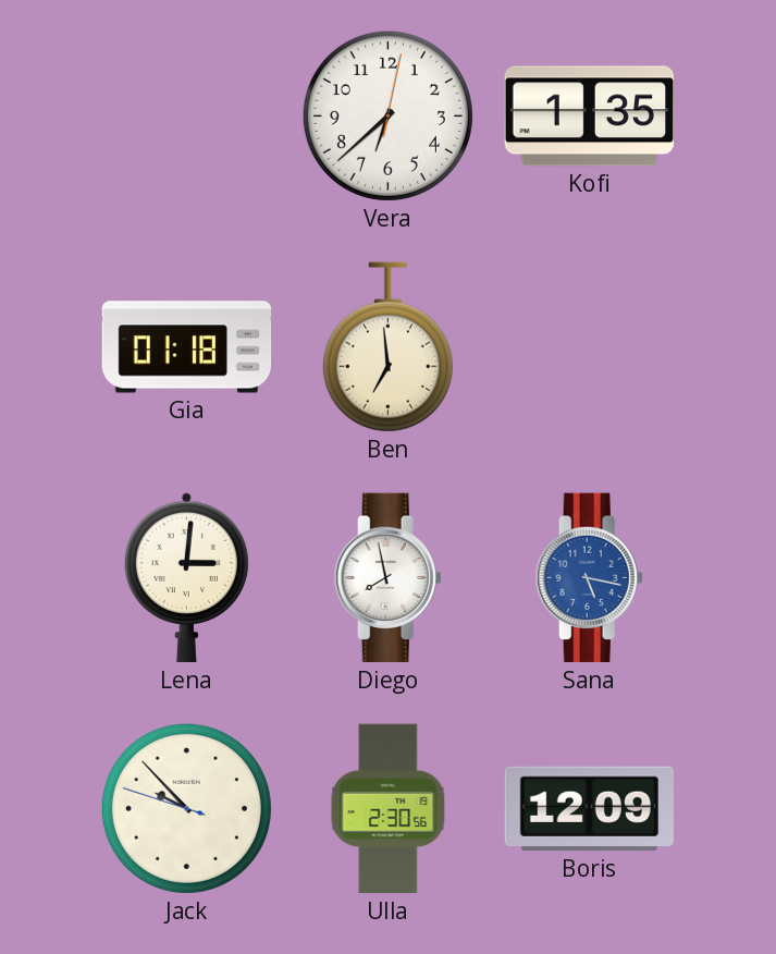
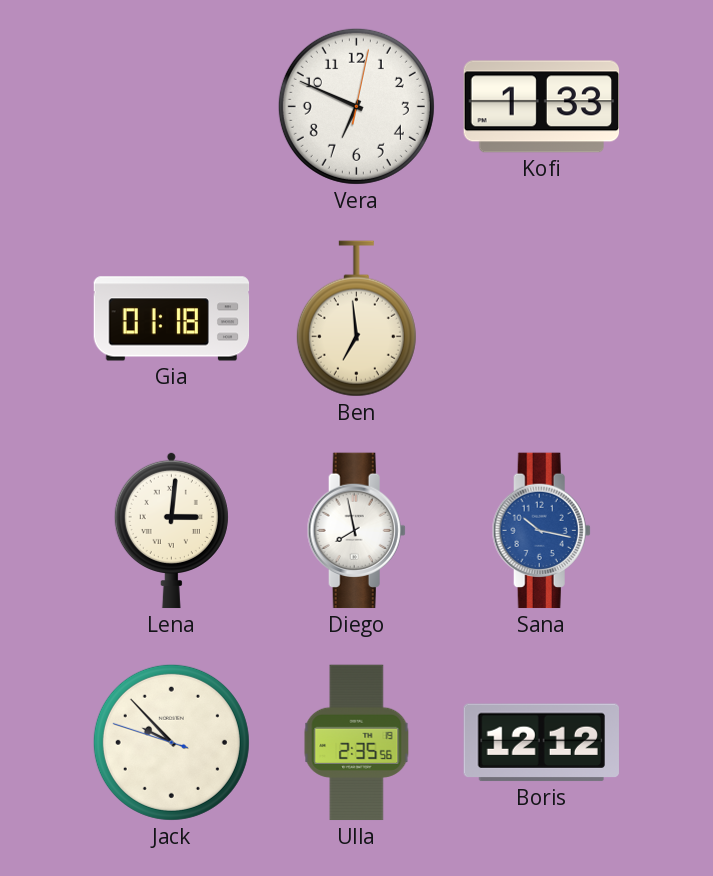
Vera: 6:38 -> 6:49 (356, 106)
Kofi: 1:35 -> 1:33 (542, 107)
Sana: 5:17 -> 10:17 (541, 531)
Ulla: 2:30 -> 2:35 (357, 743)
Boris: 12:09 -> 12:12 (541, 743)
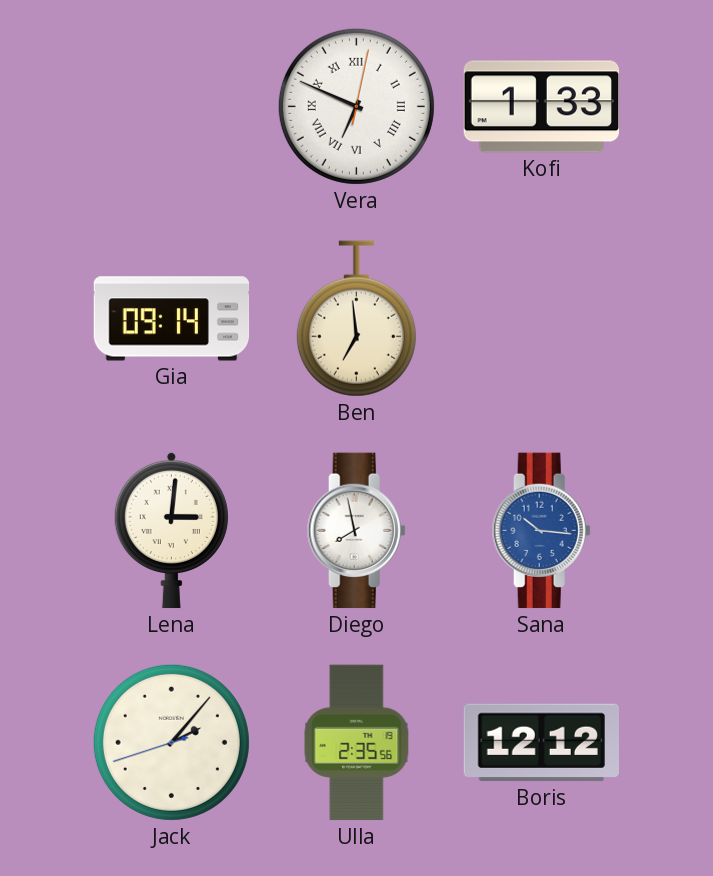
Vera numerals: Arabic -> Roman (356, 106)
Gia: 01:18 -> 09:14 (172, 319)
Sana: 10:17 -> 10:16 (541, 531)
Jack: 9:52 -> 2:06 (171, 742)
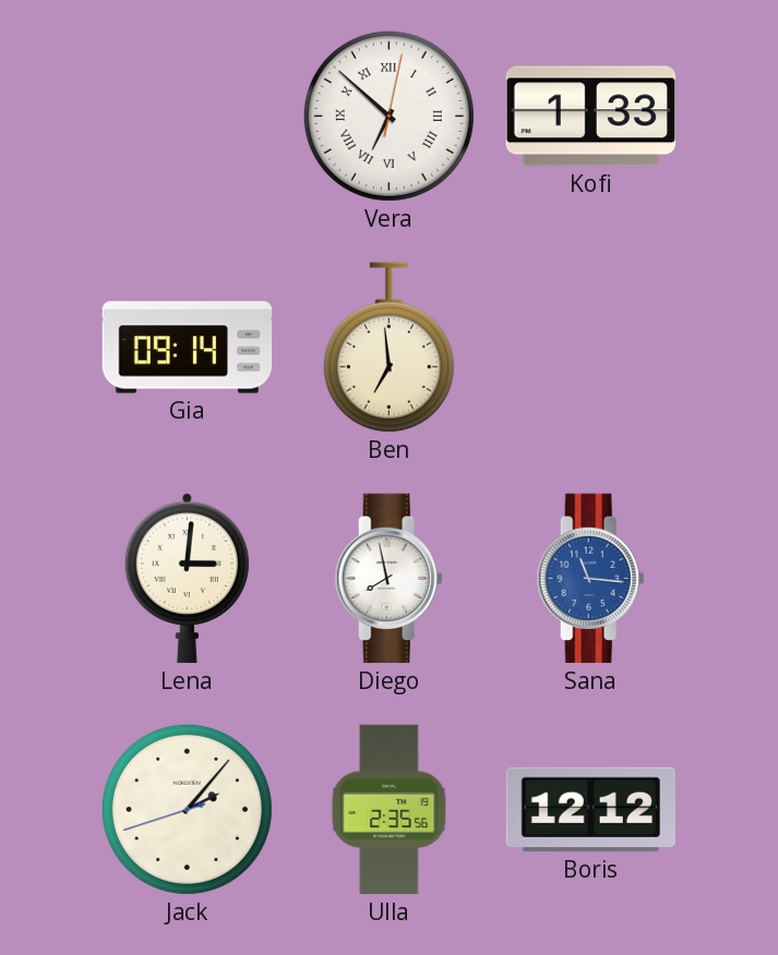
Vera: 6:49 -> 6:52 (388, 116)
Sana: 10:16 -> 11:16 (590, 579)
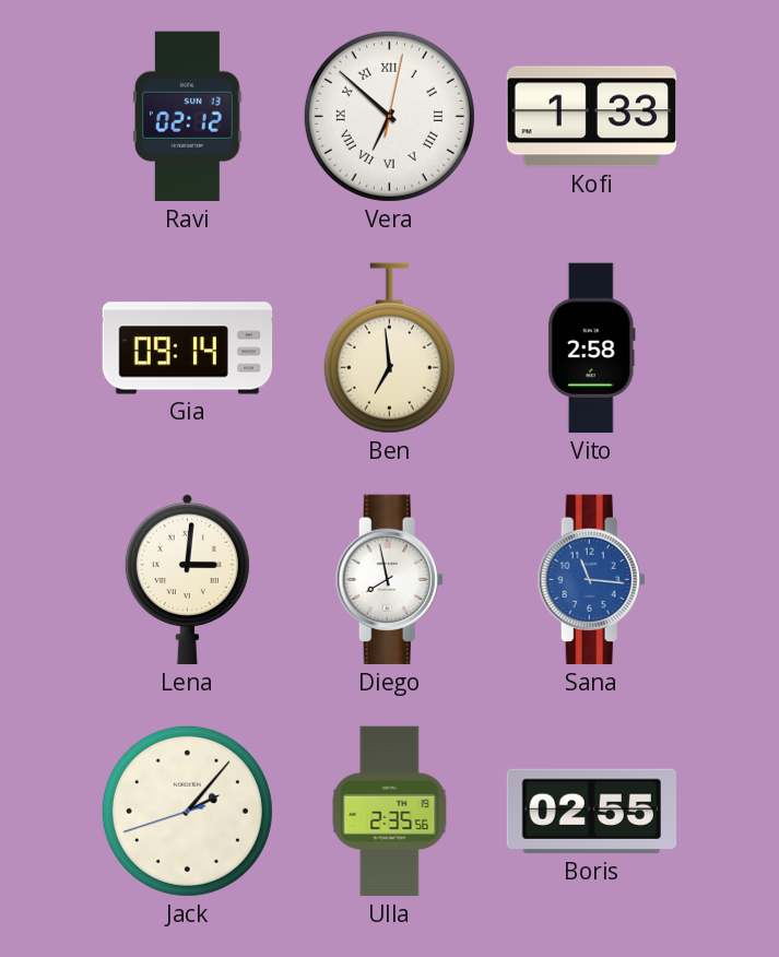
Ravi: none -> 02:12 (188, 117)
Vito: none -> 2:58 (591, 348)
Boris: 12:12 -> 02:55 (591, 812)
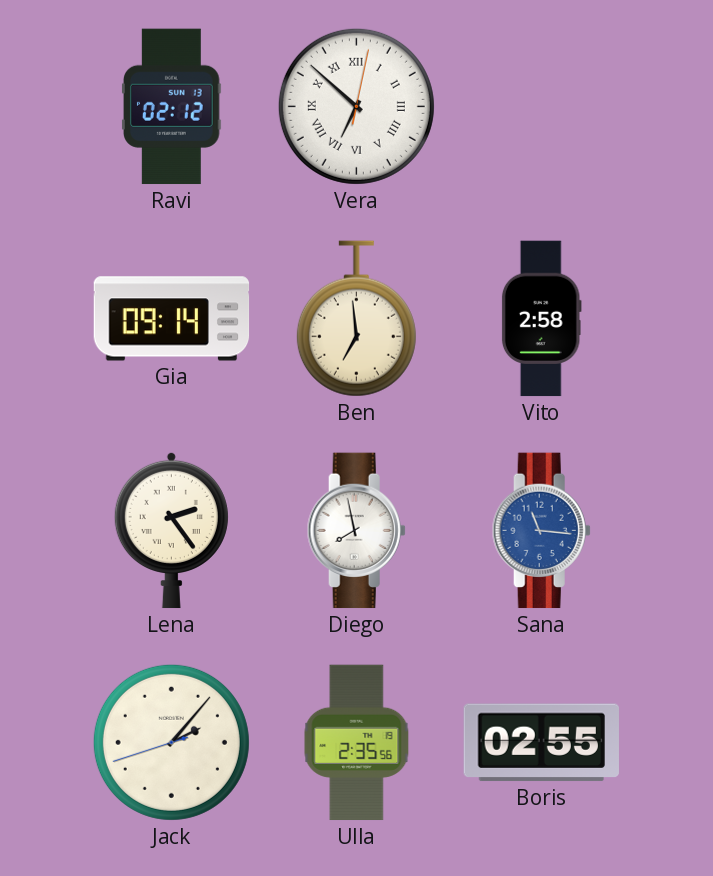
Kofi: 1:33 -> none (592, 117)
Lena: 3:01 -> 2:24 (171, 530)
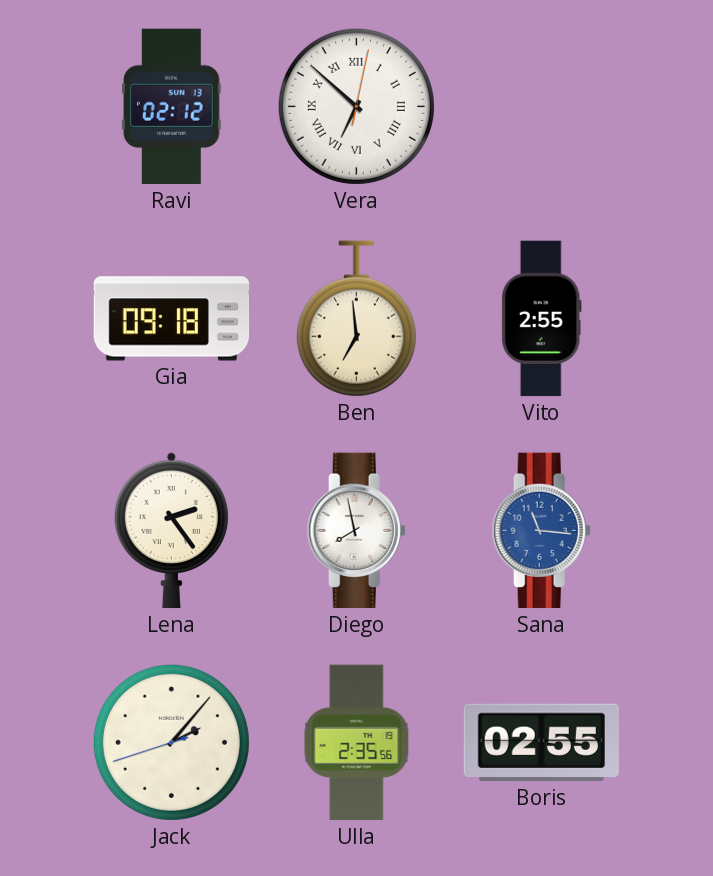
Gia: 09:14 -> 09:18 (172, 319)
Vito: 2:58 -> 2:55 (541, 319)
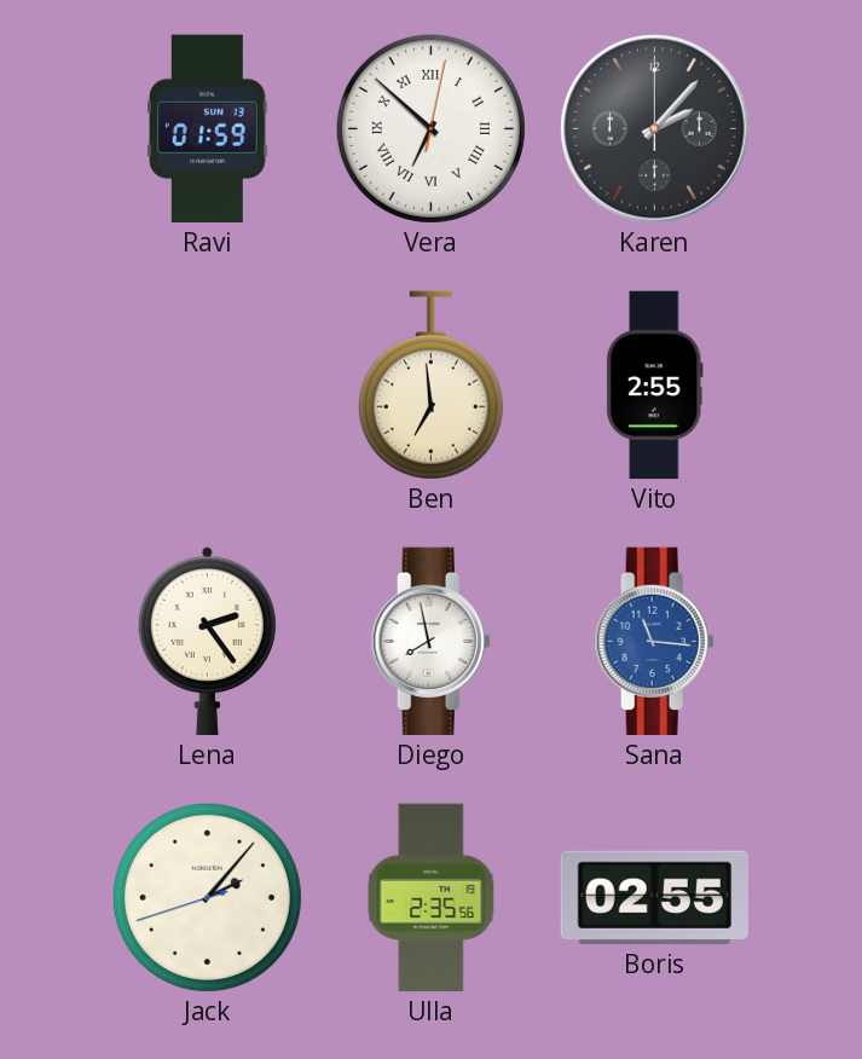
Ravi: 02:12 -> 01:59 (208, 129)
Karen: none -> 2:07 (655, 129)
Gia: 09:18 -> none (172, 319)
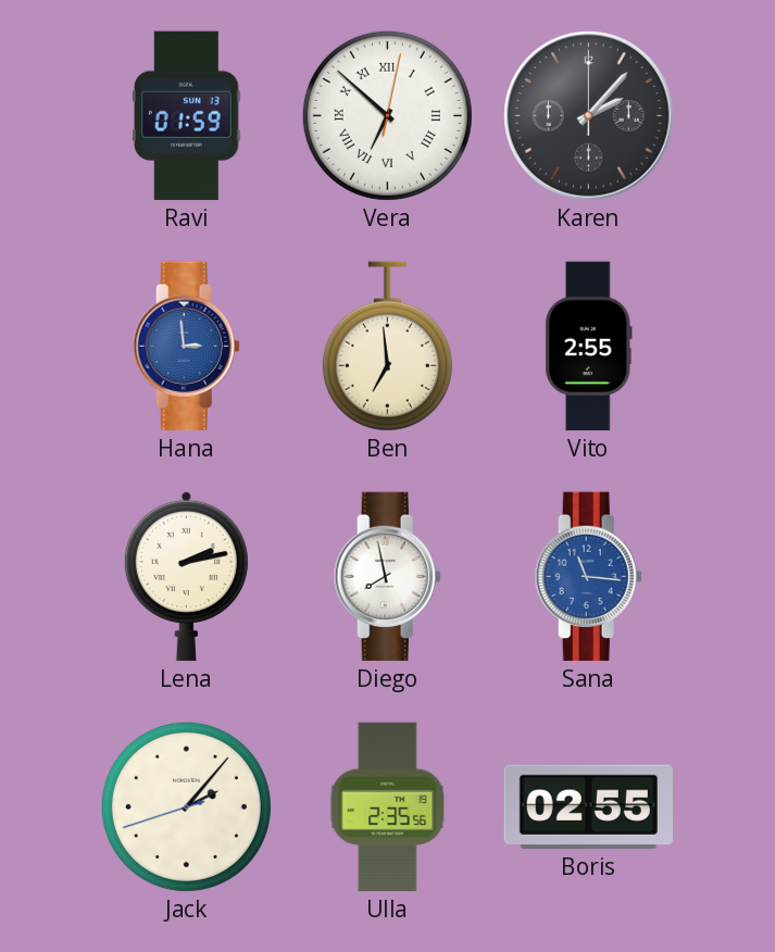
Hana: none -> 2:59 (186, 347)
Lena: 2:24 -> 2:13 (186, 576)
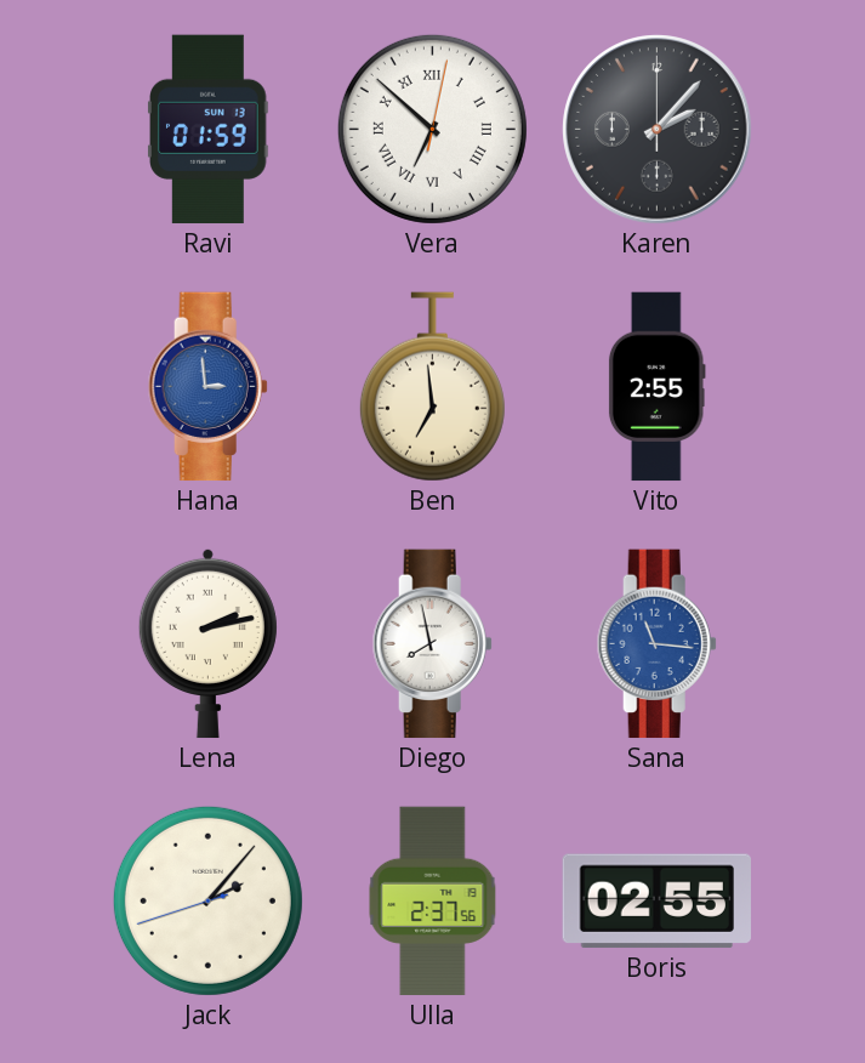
Ulla: 2:35 -> 2:37 (433, 902)
